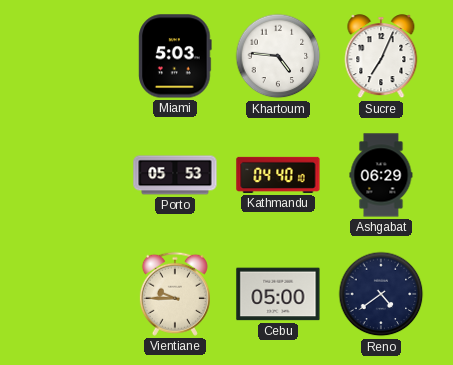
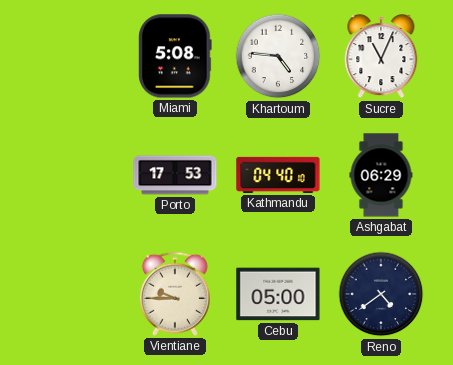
Miami: 5:03 -> 5:08 (175, 56)
Sucre: 7:04 -> 11:04 (381, 57)
Porto: 05:53 -> 17:53 (175, 175)
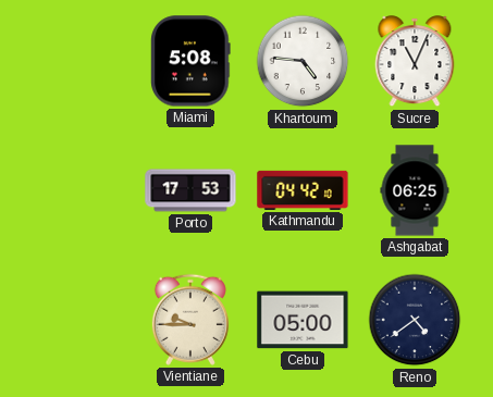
Kathmandu: 04:40 -> 04:42 (303, 190)
Ashgabat: 06:29 -> 06:25 (415, 190)
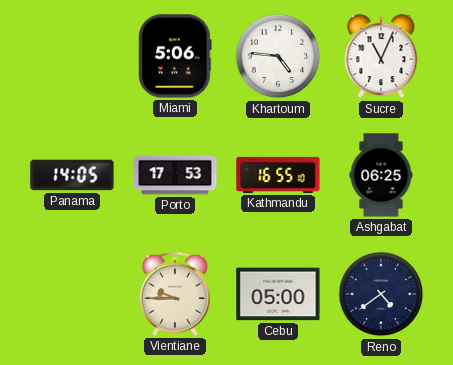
Miami: 5:08 -> 5:06 (175, 56)
Panama: none -> 14:05 (72, 175)
Kathmandu: 04:42 -> 16:55 (278, 175)
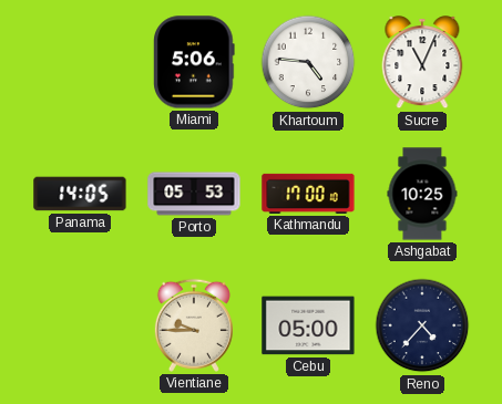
Porto: 17:53 -> 05:53 (194, 194)
Kathmandu: 16:55 -> 17:00 (308, 194)
Ashgabat: 06:25 -> 10:25 (422, 194)
Reno: 4:39 -> 4:37 (422, 325)
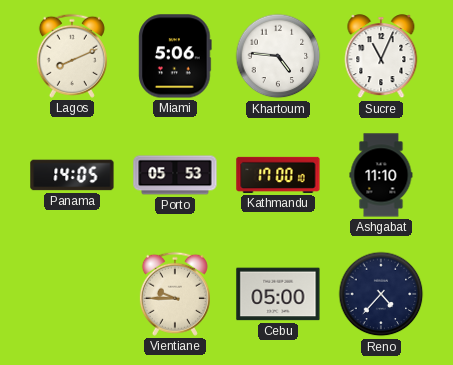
Lagos: none -> 8:11 (72, 56)
Ashgabat: 10:25 -> 11:10 (381, 175)
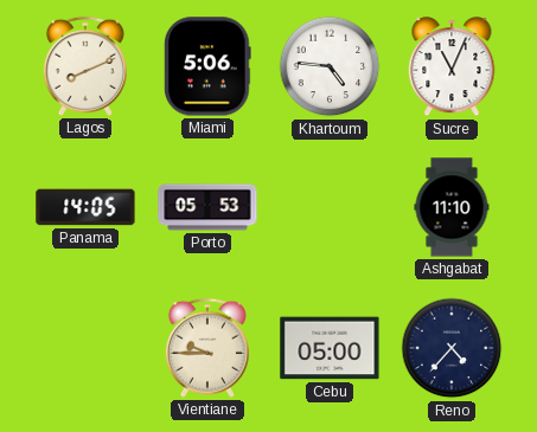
Kathmandu: 17:00 -> none (278, 175)
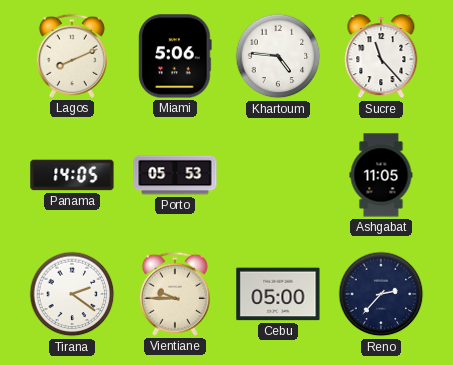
Sucre: 11:04 -> 11:23 (381, 57)
Ashgabat: 11:10 -> 11:05 (381, 175)
Tirana: none -> 2:21 (72, 294)
Reno: 4:37 -> 2:37 (381, 294)
